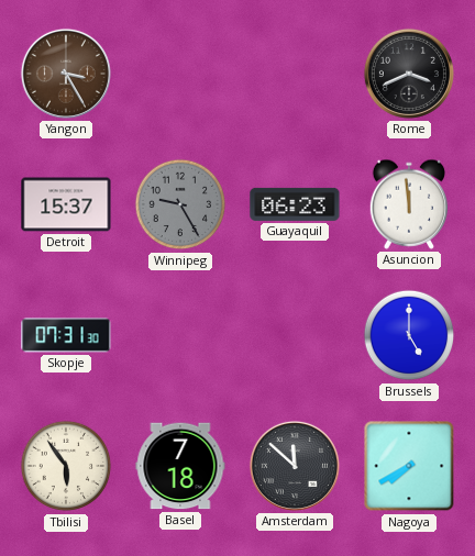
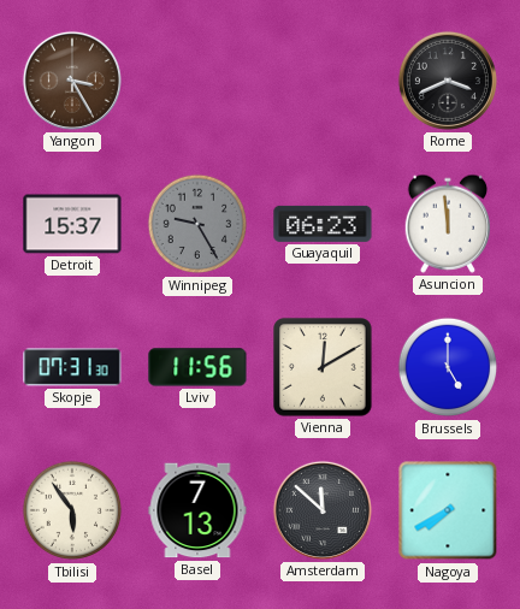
Lviv: none -> 11:56 (197, 367)
Vienna: none -> 12:10 (324, 368)
Basel: 7:18 -> 7:13 (197, 510)
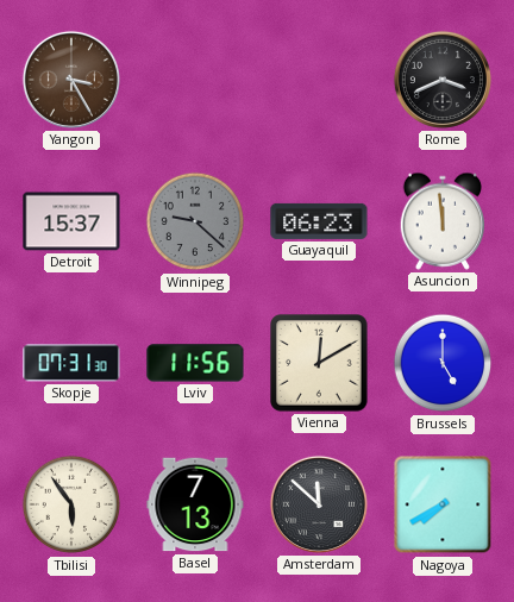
Winnipeg: 9:25 -> 9:22 (195, 221)
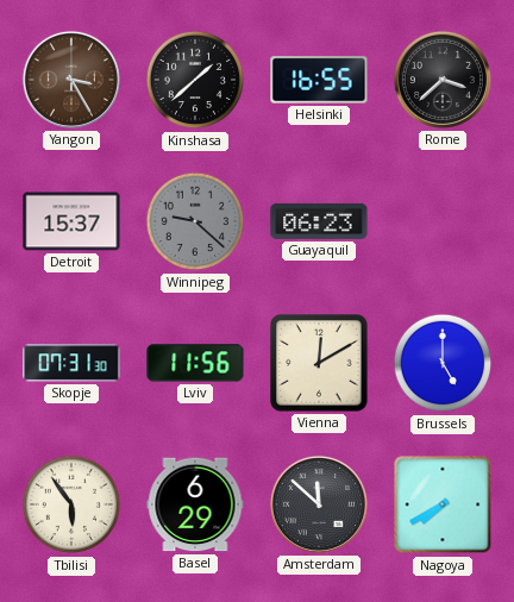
Kinshasa: none -> 1:38 (195, 80)
Helsinki: none -> 16:55 (319, 80)
Rome: 3:41 -> 3:38 (443, 80)
Asuncion: 11:59 -> none (441, 221)
Basel: 7:13 -> 6:29 (195, 504)
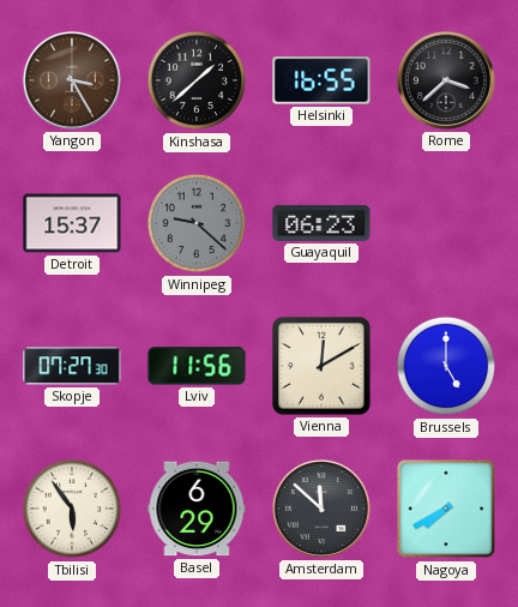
Skopje: 07:31 -> 07:27 (72, 366)
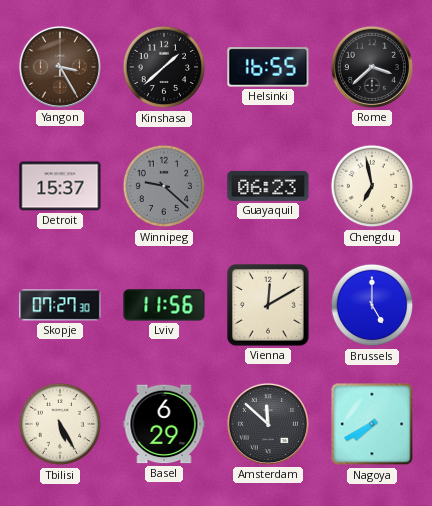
Chengdu: none -> 6:58 (372, 186)
Tbilisi: 5:54 -> 5:25 (60, 424)
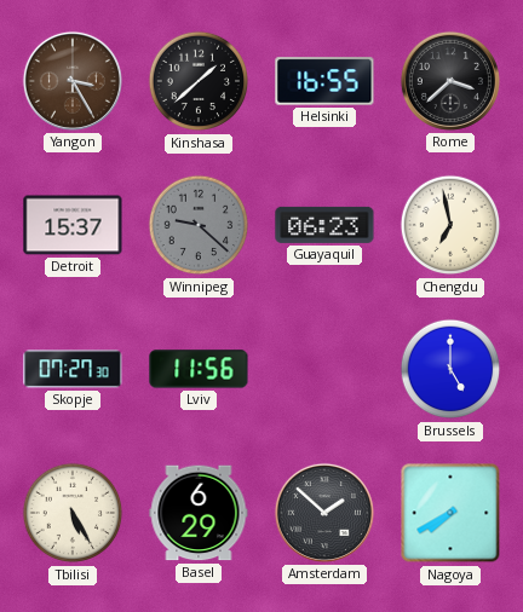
Vienna: 12:10 -> none (269, 306)
Amsterdam: 11:52 -> 1:52 (324, 513)
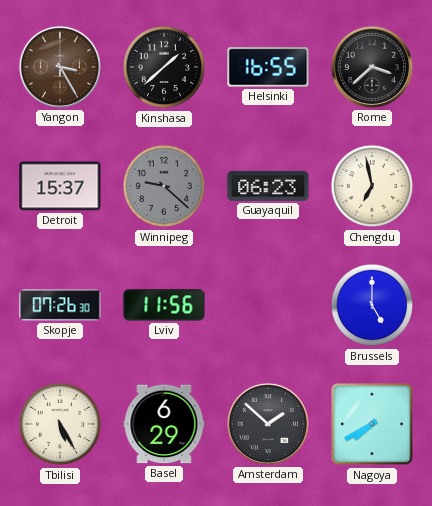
Skopje: 07:27 -> 07:26 (60, 305)
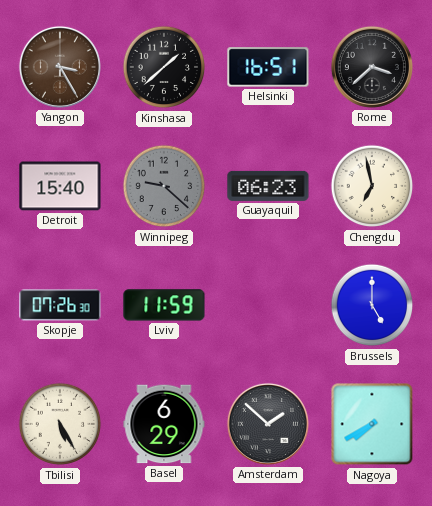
Helsinki: 16:55 -> 16:51 (268, 67)
Detroit: 15:37 -> 15:40 (60, 186)
Lviv: 11:56 -> 11:59 (164, 305)
